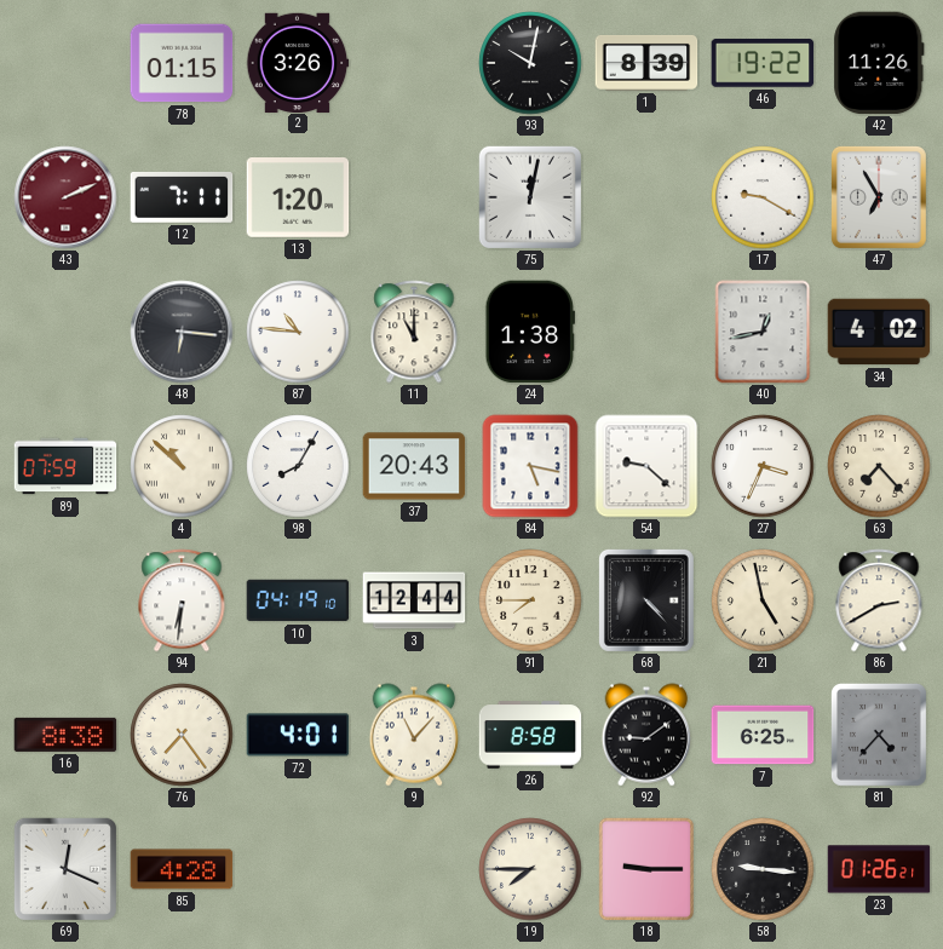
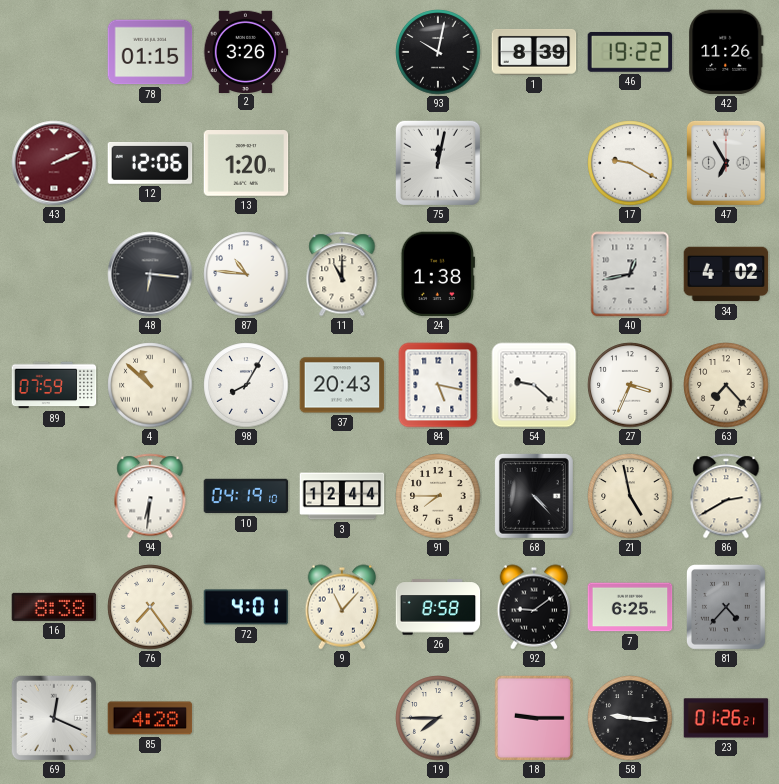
12: 7:11 -> 12:06 (150, 163)
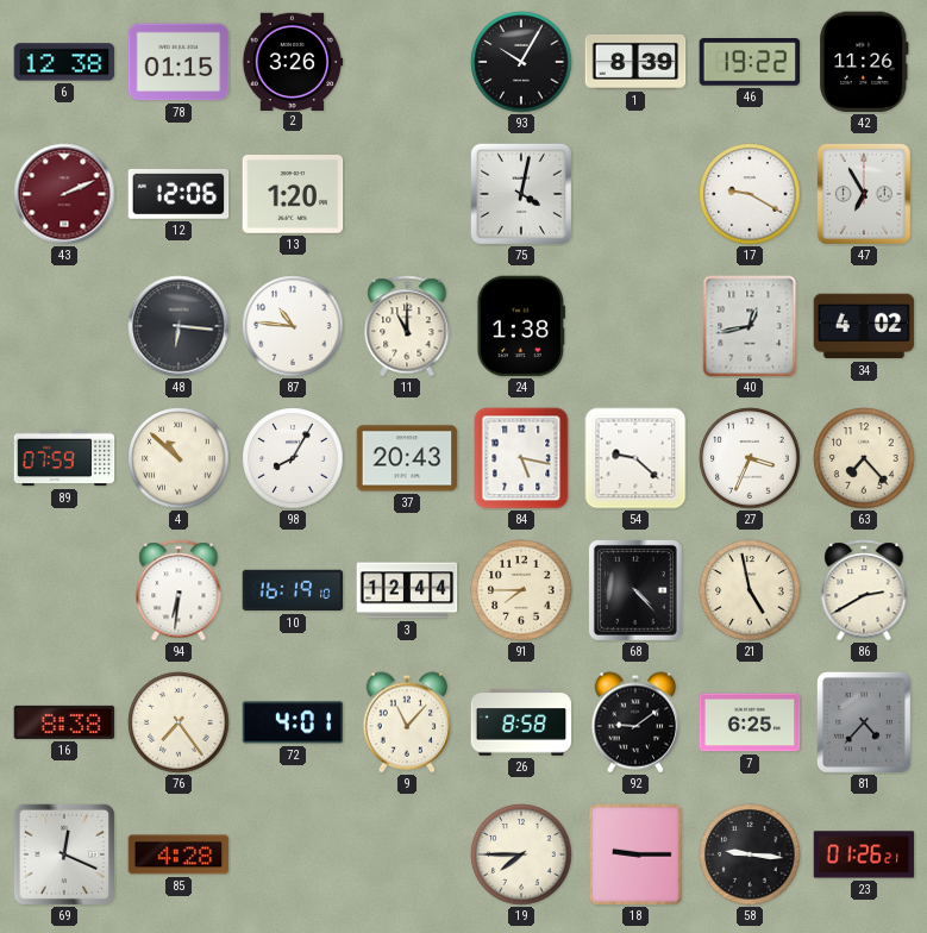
6: none -> 12:38 (64, 62)
93: 10:02 -> 10:05 (521, 62)
75: 12:02 -> 4:02 (520, 193)
10: 04:19 -> 16:19 (293, 590)
